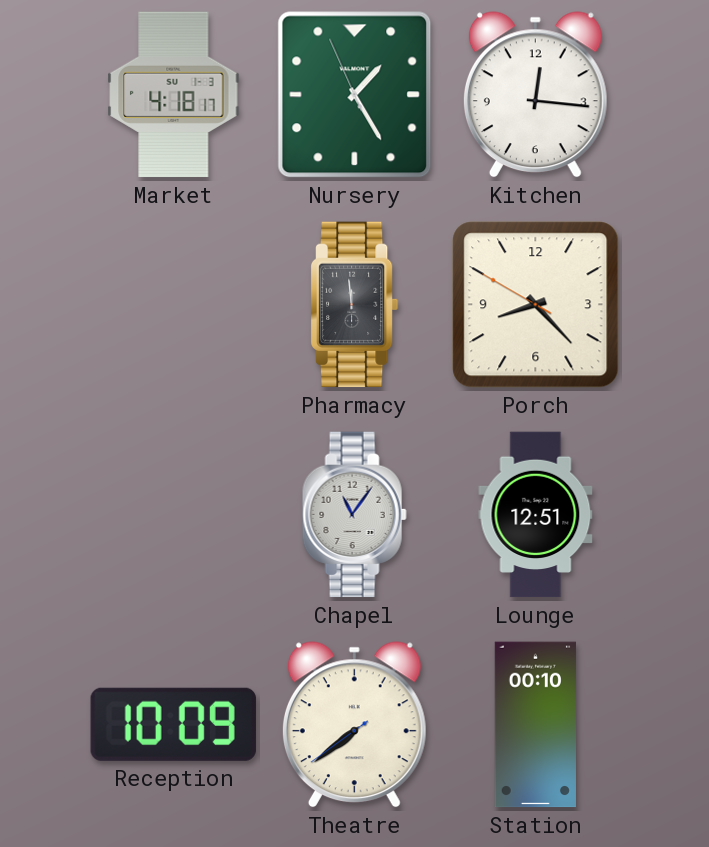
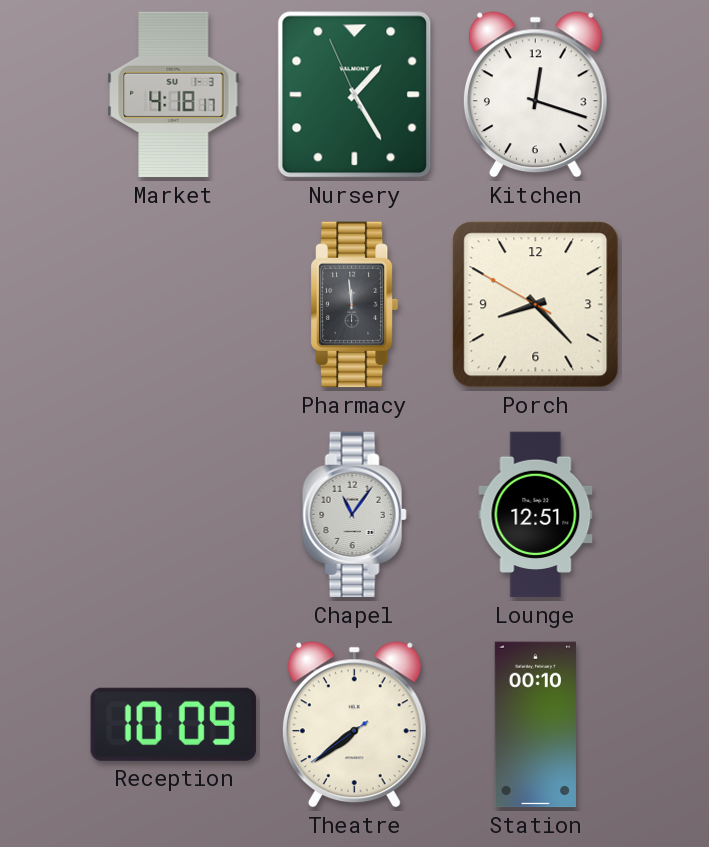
Kitchen: 12:16 -> 12:18 (535, 95)
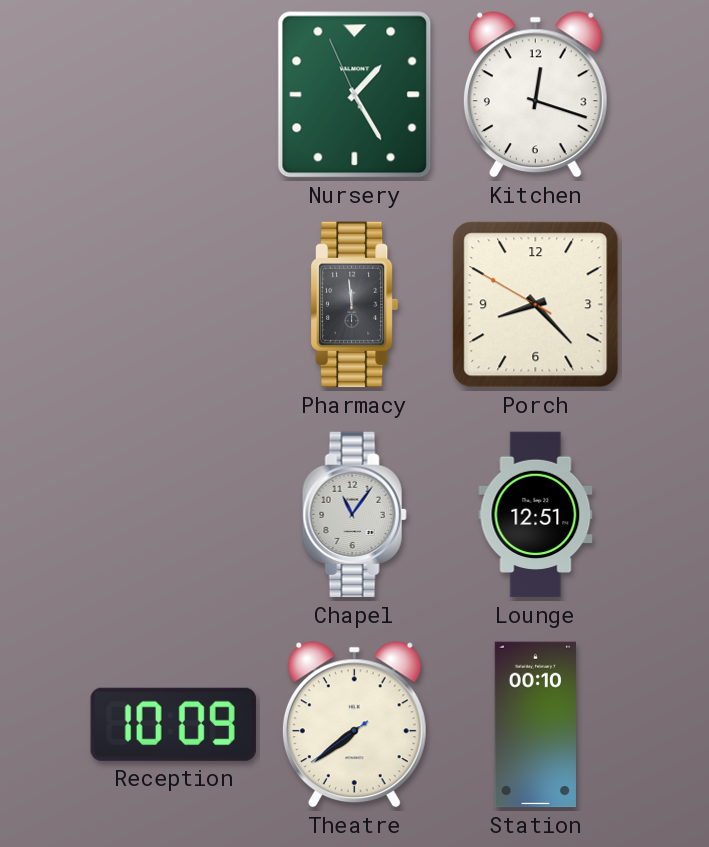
Market: 4:18 -> none (174, 95)
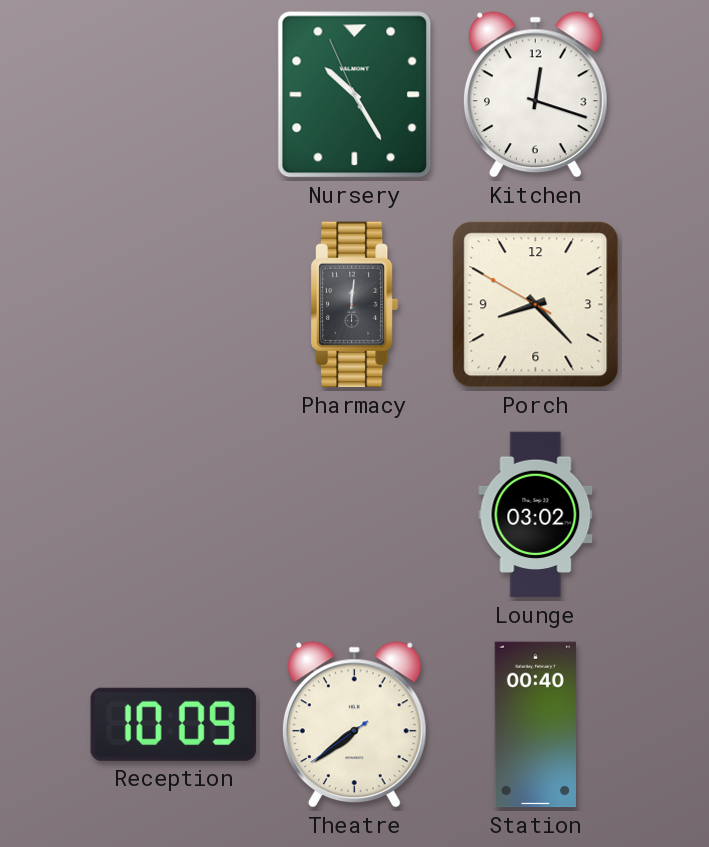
Nursery: 1:24 -> 10:24 (355, 95)
Pharmacy: 11:59 -> 12:01 (355, 305)
Chapel: 11:06 -> none (354, 515)
Lounge: 12:51 -> 03:02 (536, 515)
Station: 00:10 -> 00:40 (535, 725)
